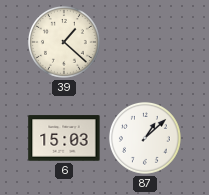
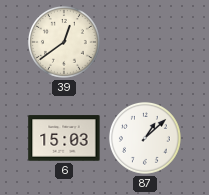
39: 1:22 -> 12:39 (64, 42)
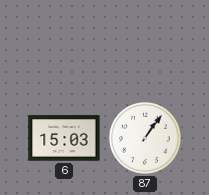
39: 12:39 -> none (64, 42)
87: 1:08 -> 1:06 (145, 138)
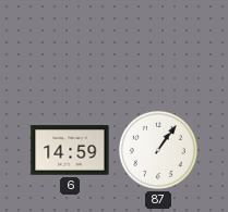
6: 15:03 -> 14:59 (70, 150)
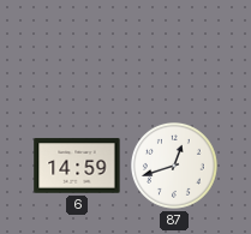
87: 1:06 -> 12:42 (174, 166)
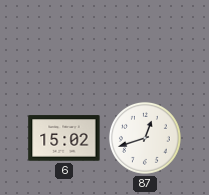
6: 14:59 -> 15:02 (64, 138)
